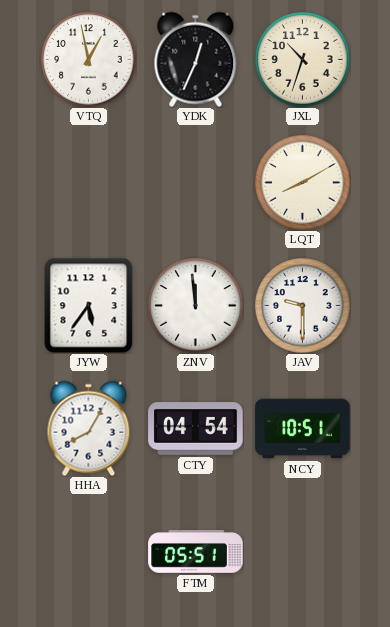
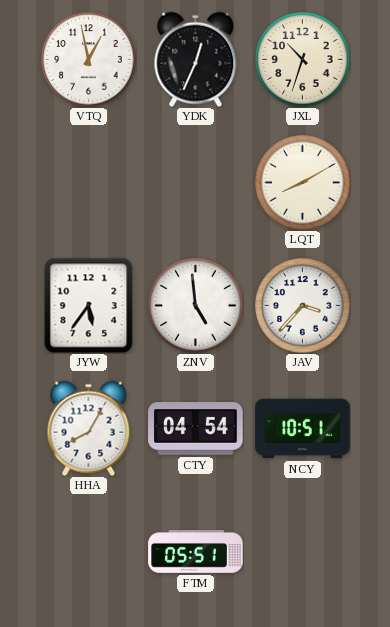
ZNV: 11:59 -> 4:59 (195, 305)
JAV: 9:30 -> 3:37 (302, 305)
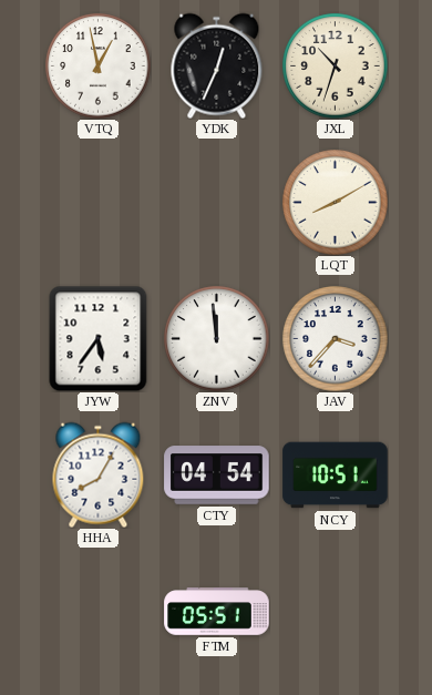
ZNV: 4:59 -> 11:59 (216, 338)
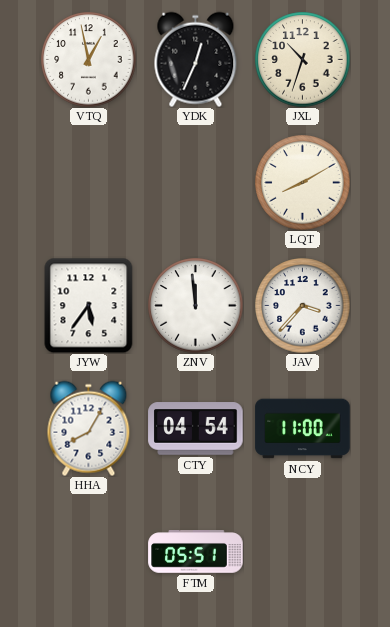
NCY: 10:51 -> 11:00 (303, 429)
